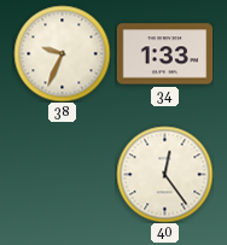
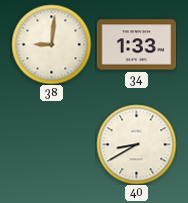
38: 9:34 -> 9:01 (51, 44)
40: 12:24 -> 8:40 (136, 144)
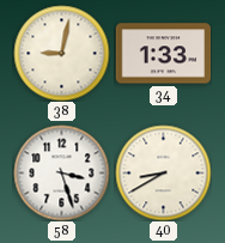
38: 9:01 -> 9:02 (61, 53)
58: none -> 3:27 (61, 172)
